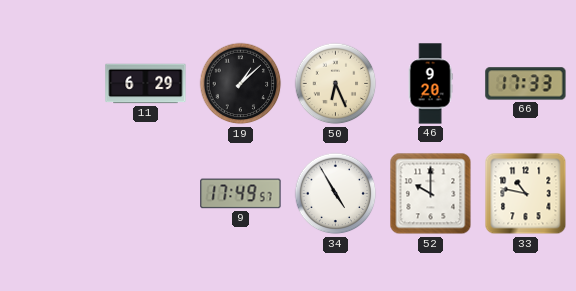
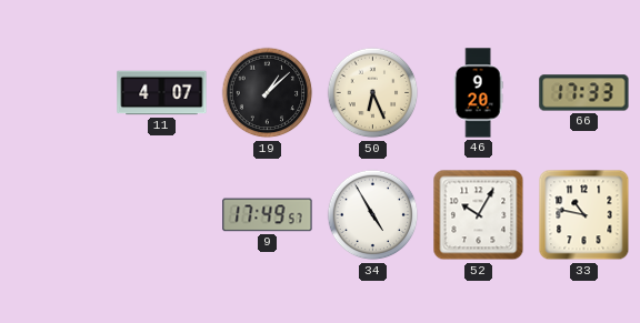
11: 6:29 -> 4:07 (162, 93)
52: 10:00 -> 10:05 (479, 215)
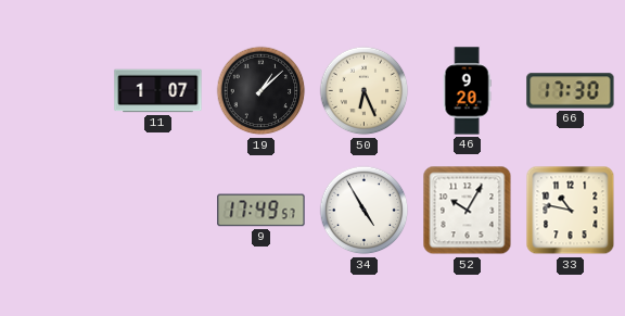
11: 4:07 -> 1:07 (158, 91)
66: 17:33 -> 17:30 (571, 91)
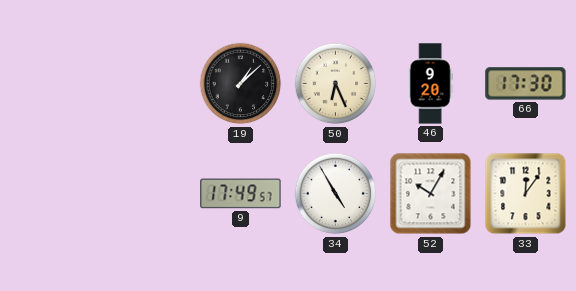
11: 1:07 -> none (158, 91)
33: 10:47 -> 12:06 (526, 194)
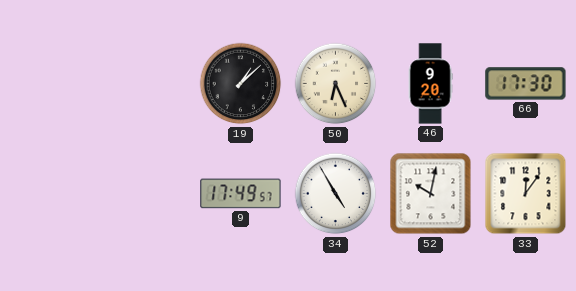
52: 10:05 -> 10:02 (431, 194)
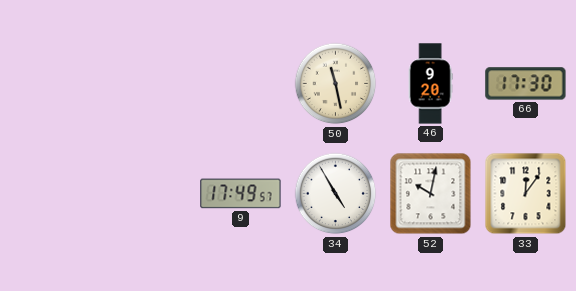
19: 1:08 -> none (241, 84)
50: 6:26 -> 11:28 (336, 84)
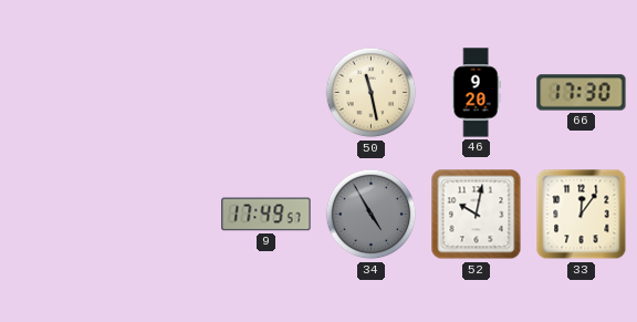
34 dial: white -> grey (372, 215)
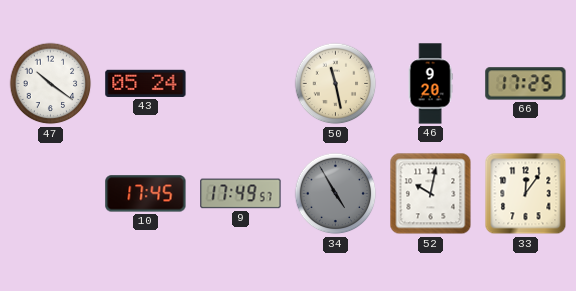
47: none -> 10:21 (51, 84)
43: none -> 05:24 (146, 83)
66: 17:30 -> 17:25 (526, 84)
10: none -> 17:45 (146, 194)
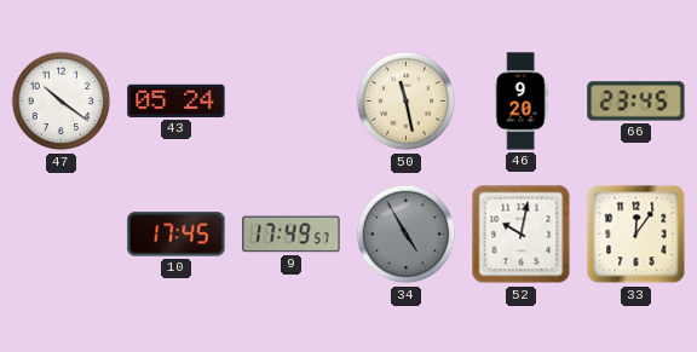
66: 17:25 -> 23:45 (636, 102)
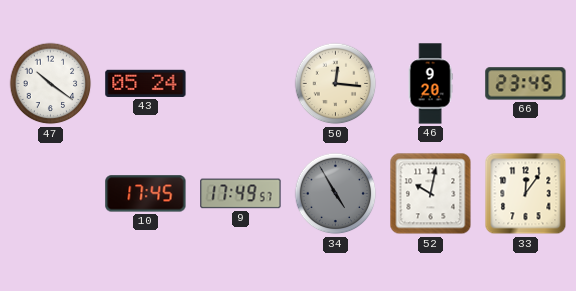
50: 11:28 -> 12:16 (336, 84)
